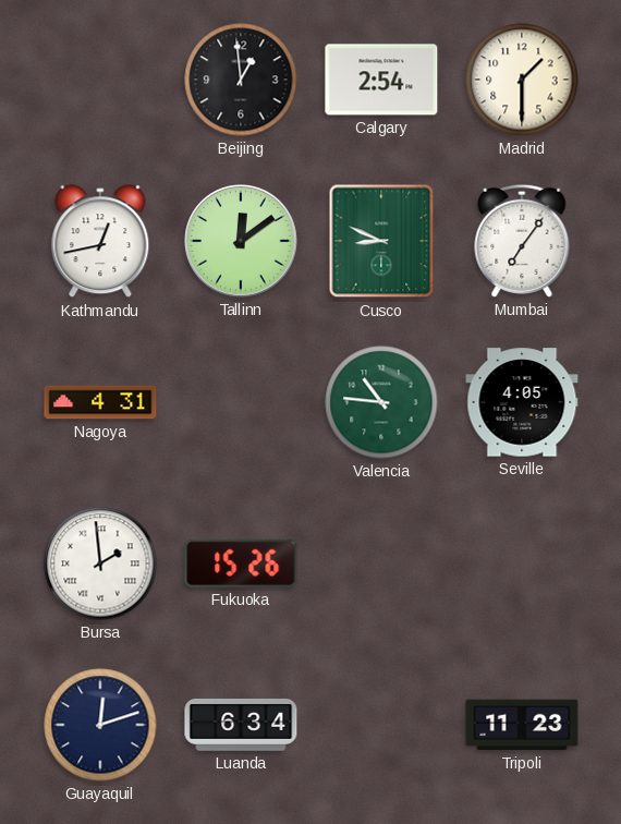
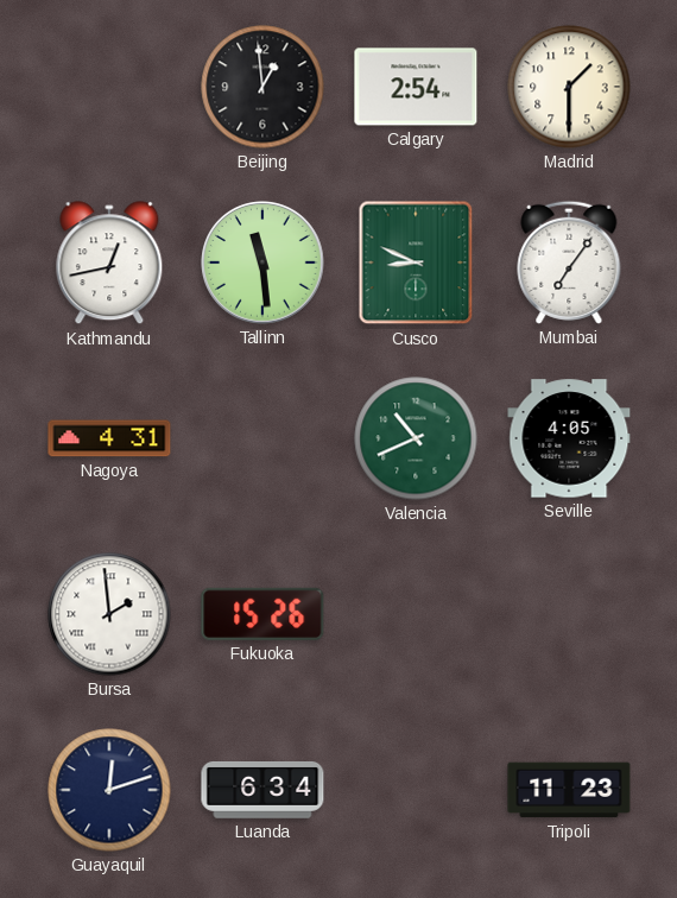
Tallinn: 12:09 -> 11:29 (262, 263)
Valencia: 10:46 -> 10:41 (416, 438)
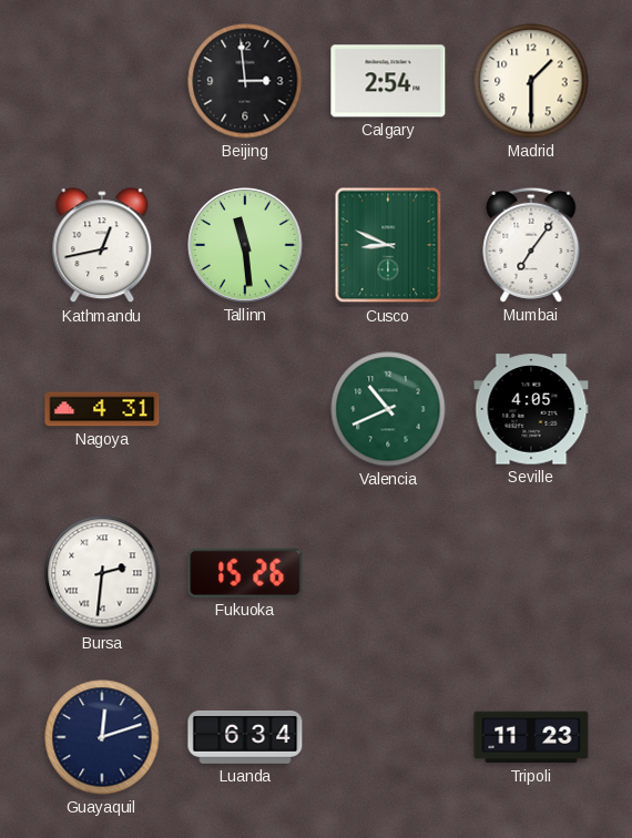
Beijing: 12:59 -> 2:59 (245, 81)
Bursa: 1:59 -> 2:31 (102, 573)
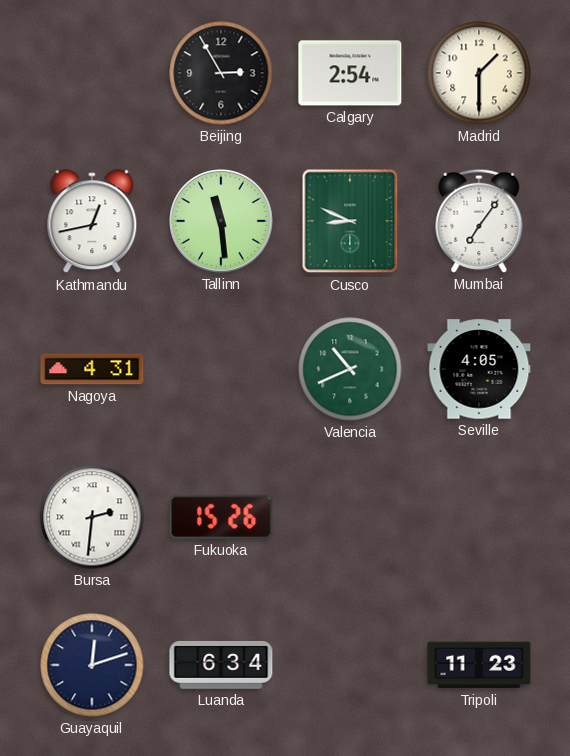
Beijing: 2:59 -> 2:55 (221, 73)
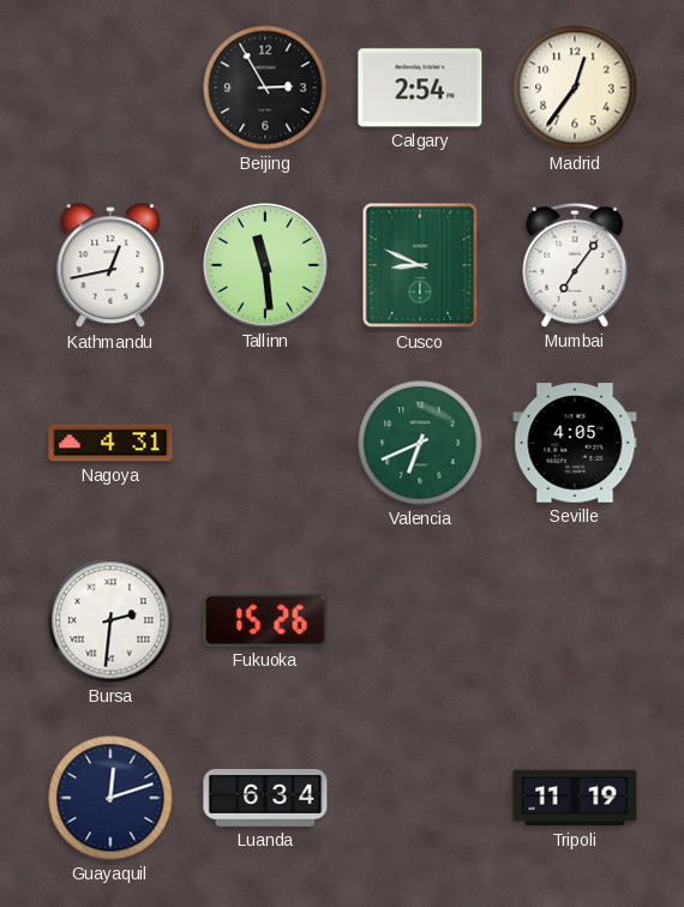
Madrid: 1:30 -> 12:36 (575, 88)
Valencia: 10:41 -> 6:41 (420, 443)
Tripoli: 11:23 -> 11:19 (575, 798)
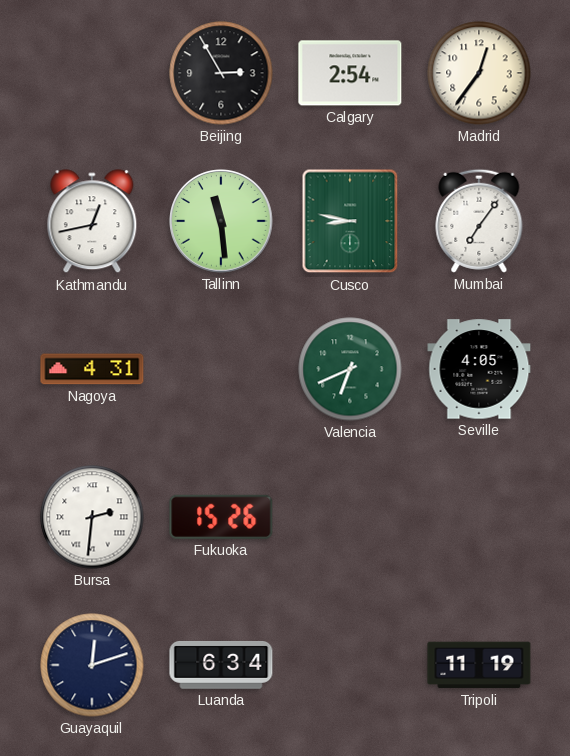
Cusco: 8:49 -> 8:47 (350, 221)
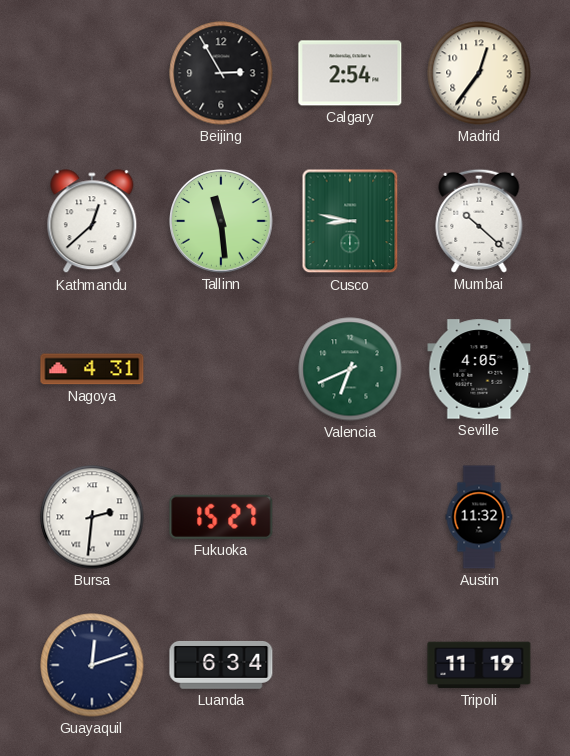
Kathmandu: 12:43 -> 12:38 (92, 222)
Mumbai: 7:06 -> 10:22 (479, 221)
Fukuoka: 15:26 -> 15:27 (221, 517)
Austin: none -> 11:32 (479, 517)
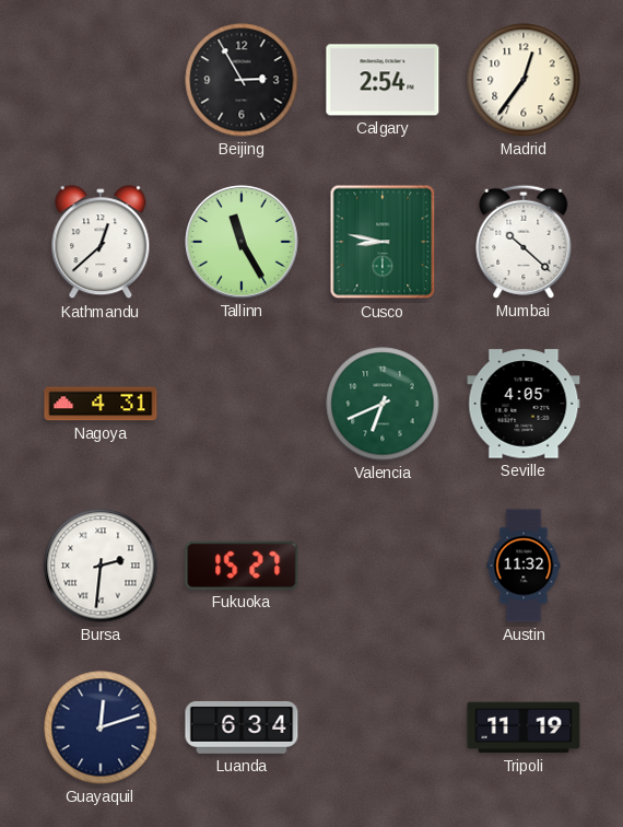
Tallinn: 11:29 -> 11:25 (242, 242)
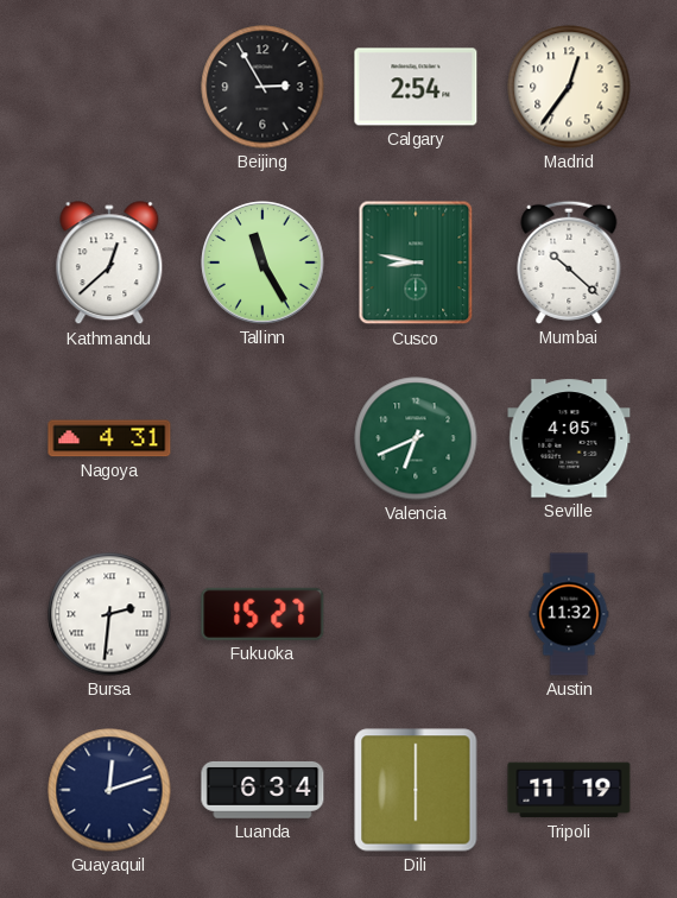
Dili: none -> 6:00 (416, 790)
